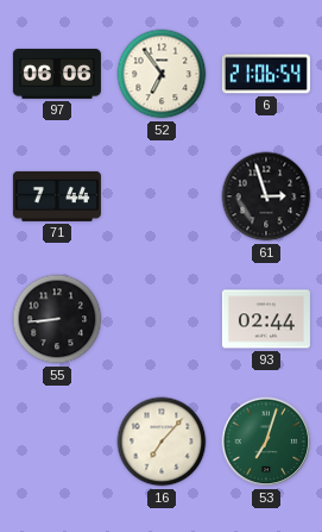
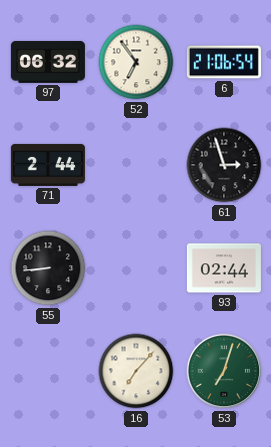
97: 06:06 -> 06:32 (48, 62)
71: 7:44 -> 2:44 (48, 165)
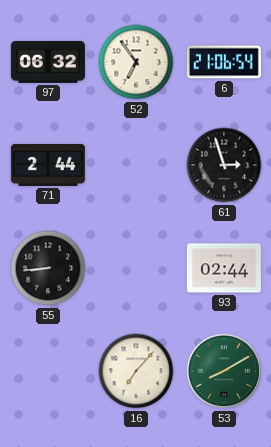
53: 7:03 -> 8:10 (224, 371)
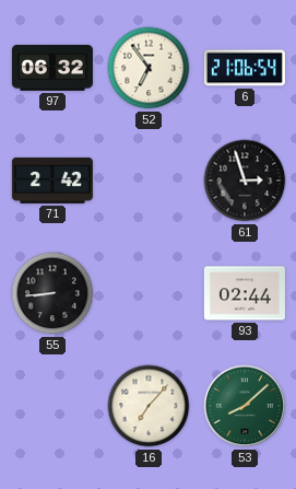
71: 2:44 -> 2:42 (52, 181)
53: 8:10 -> 8:08 (245, 406)
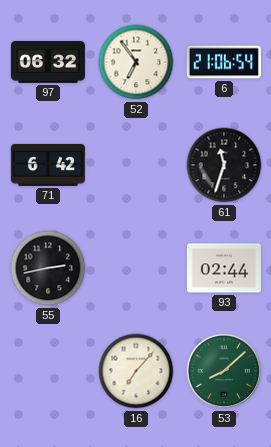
71: 2:42 -> 6:42 (48, 165)
61: 2:57 -> 11:33 (224, 165)
55: 8:44 -> 2:43 (48, 268)
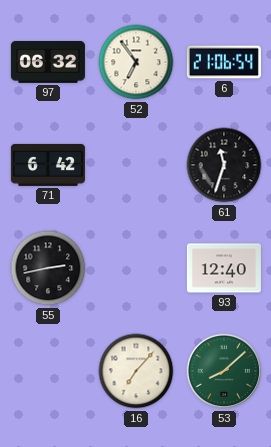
93: 02:44 -> 12:40 (224, 268)
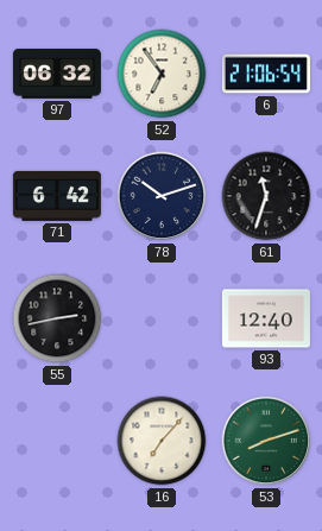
78: none -> 10:12 (162, 196)
53: 8:08 -> 8:12 (266, 441)
